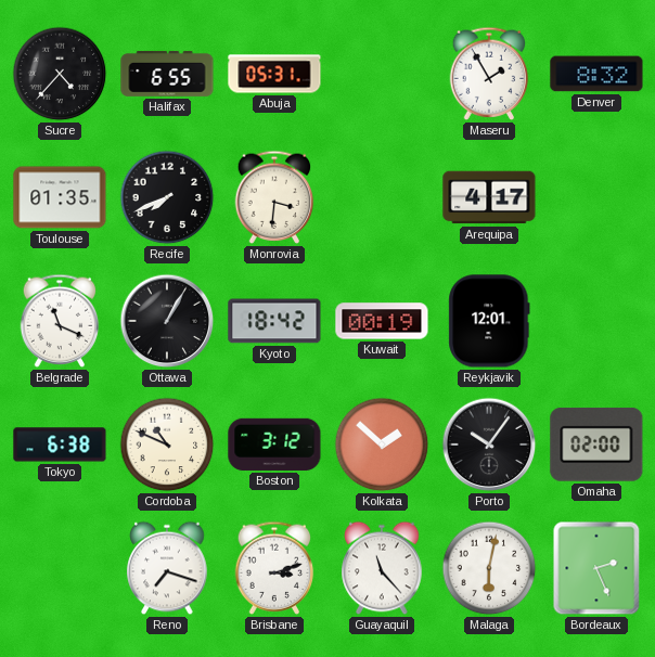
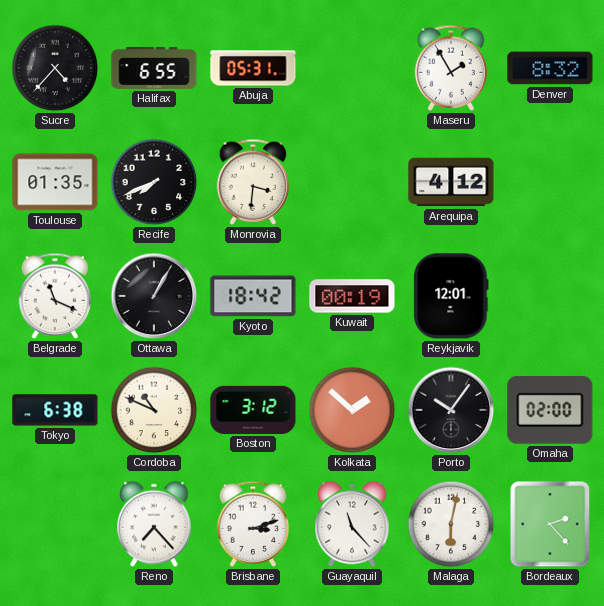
Arequipa: 4:17 -> 4:12 (451, 182)
Reno: 7:18 -> 7:23 (154, 524)
Bordeaux: 2:26 -> 2:23 (550, 524)
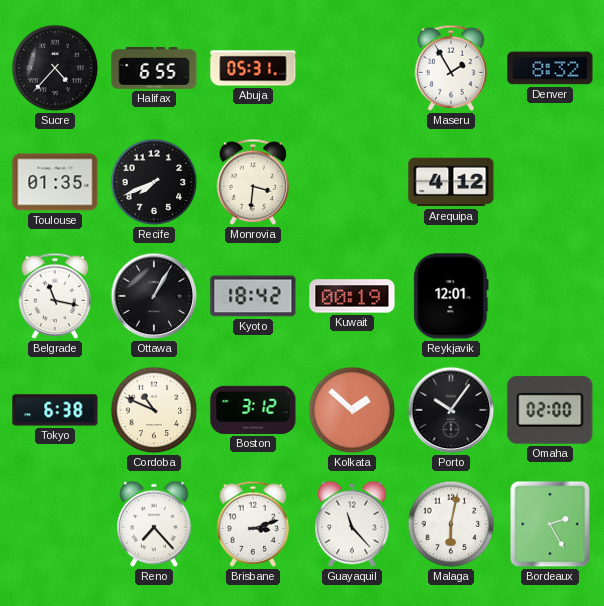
Belgrade: 11:19 -> 11:17 (55, 296)
Bordeaux: 2:23 -> 2:25 (550, 524)
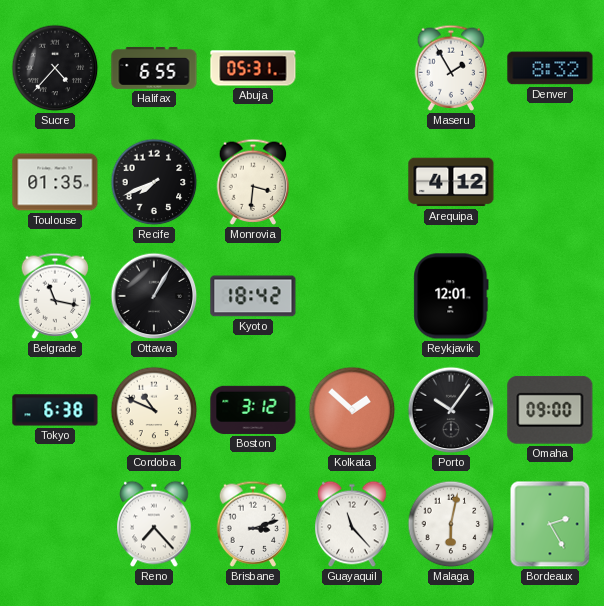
Kuwait: 00:19 -> none (352, 296)
Omaha: 02:00 -> 09:00 (550, 410)
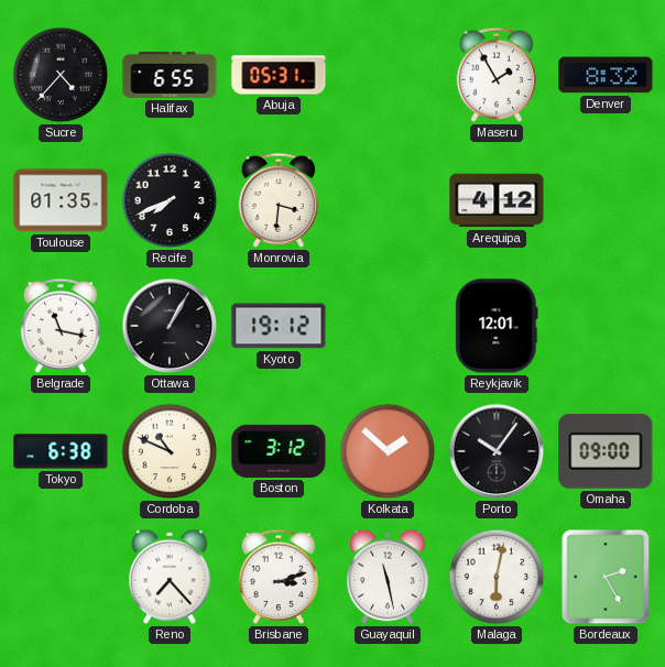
Kyoto: 18:42 -> 19:12 (279, 326)
Guayaquil: 11:23 -> 11:28 (388, 577)
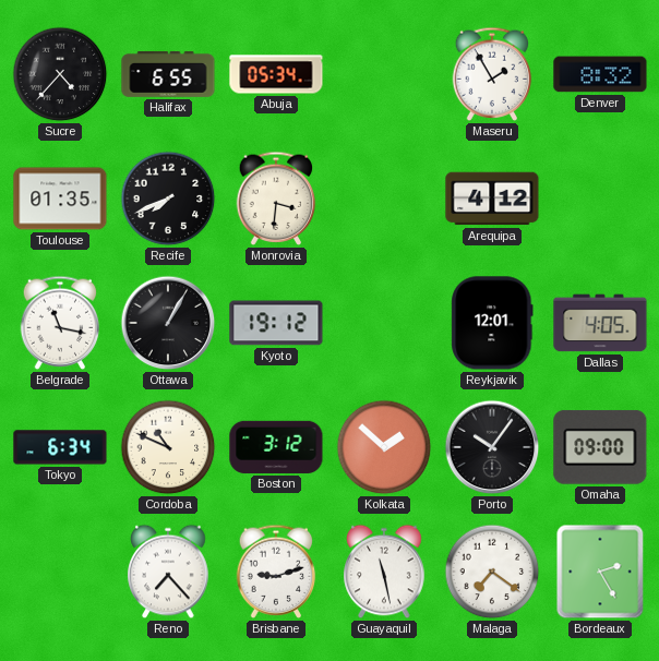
Abuja: 05:31 -> 05:34 (276, 74)
Dallas: none -> 4:05 (600, 323)
Tokyo: 6:38 -> 6:34 (60, 447)
Brisbane: 3:12 -> 9:12 (276, 572)
Malaga: 6:02 -> 7:21 (492, 572)
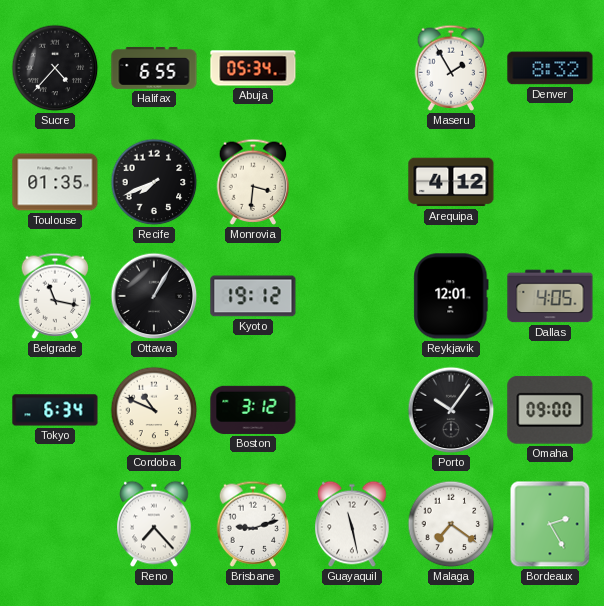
Kolkata: 1:52 -> none (384, 447)
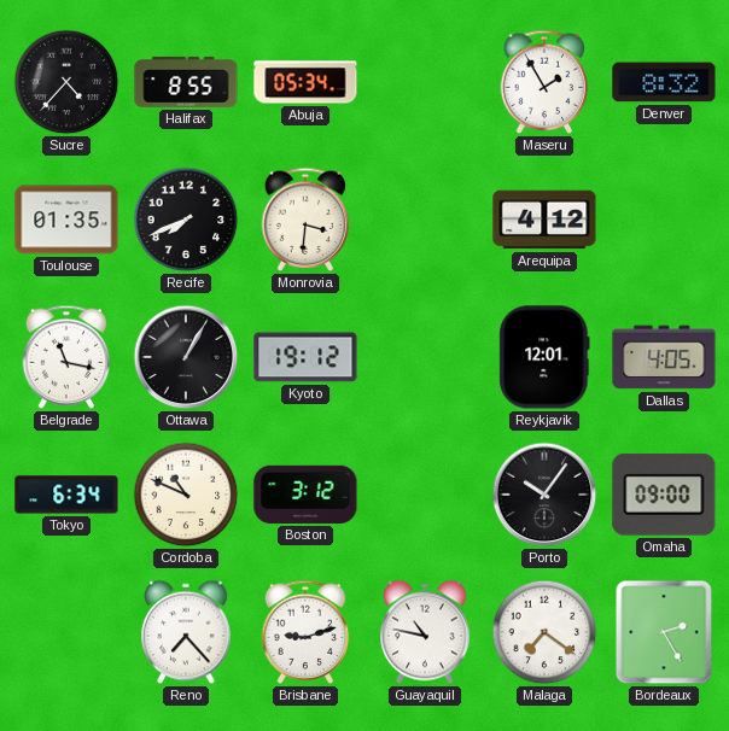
Halifax: 6:55 -> 8:55 (186, 82)
Guayaquil: 11:28 -> 10:47 (425, 632)
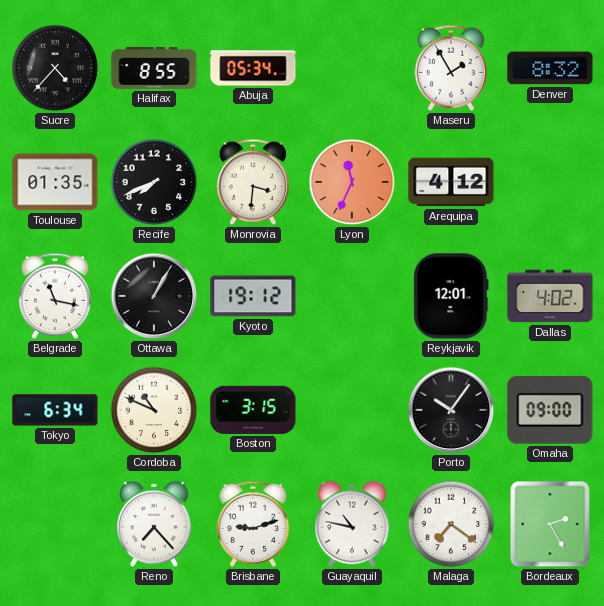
Lyon: none -> 11:34 (352, 182)
Dallas: 4:05 -> 4:02 (550, 296)
Boston: 3:12 -> 3:15 (253, 410)
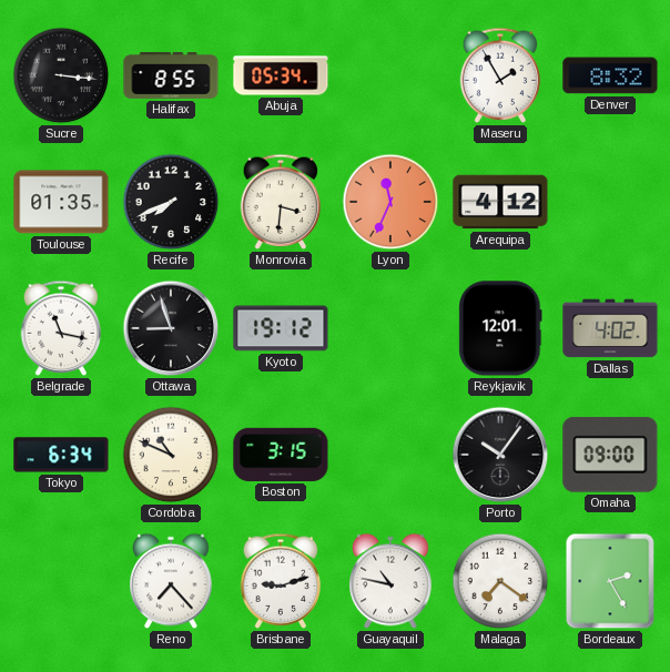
Sucre: 4:37 -> 3:16 (61, 75)
Ottawa: 1:05 -> 8:57 (171, 328)
